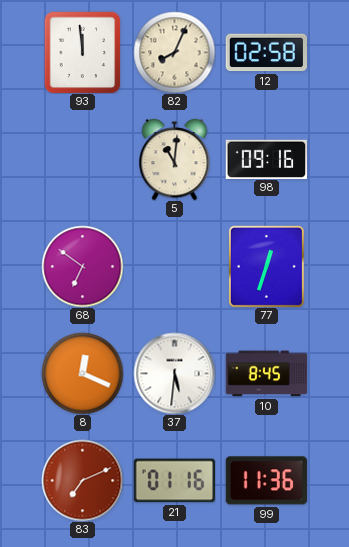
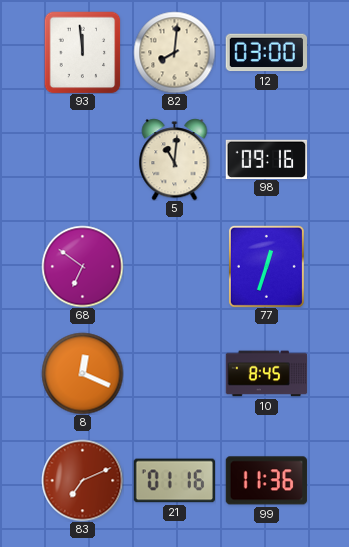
82: 8:04 -> 8:01 (174, 52)
12: 02:58 -> 03:00 (266, 53)
37: 5:31 -> none (174, 373)
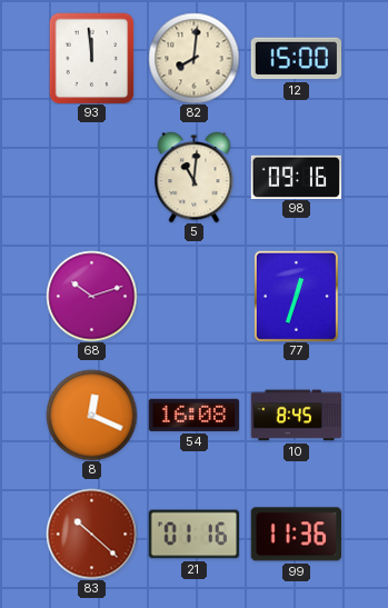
12: 03:00 -> 15:00 (296, 59)
68: 6:51 -> 10:12 (91, 296)
54: none -> 16:08 (193, 415)
83: 7:11 -> 10:22 (91, 534)
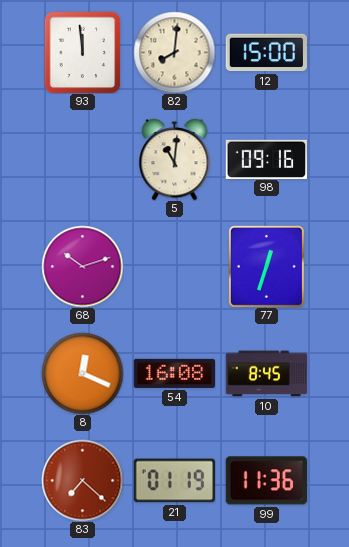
83: 10:22 -> 7:22 (82, 480)
21: 01:16 -> 01:19 (174, 481)
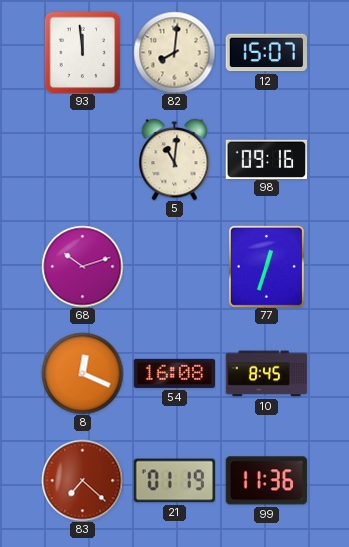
12: 15:00 -> 15:07 (266, 53)
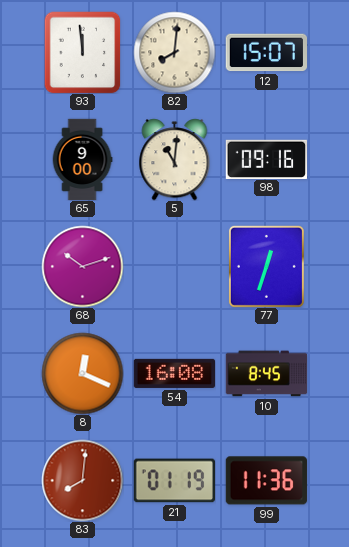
65: none -> 9:00 (82, 159)
83: 7:22 -> 8:01 (82, 480)
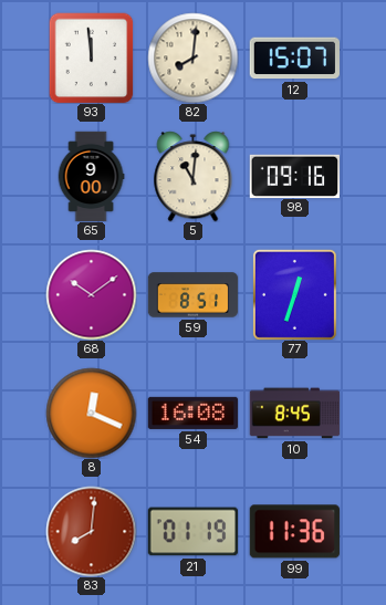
68: 10:12 -> 10:09 (91, 294)
59: none -> 8:51 (192, 295)
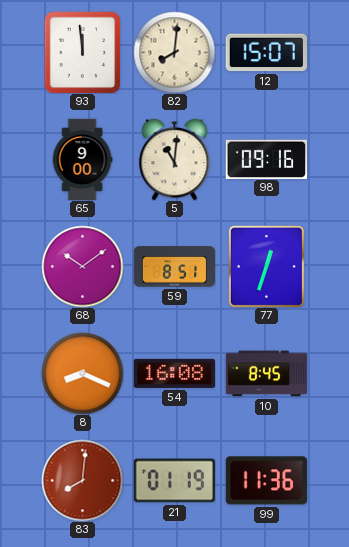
8: 12:19 -> 8:19 (82, 373)
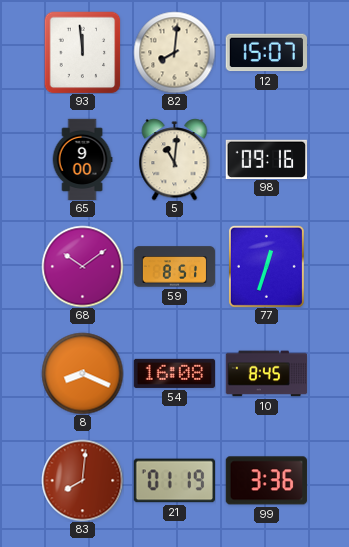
99: 11:36 -> 3:36 (266, 481)
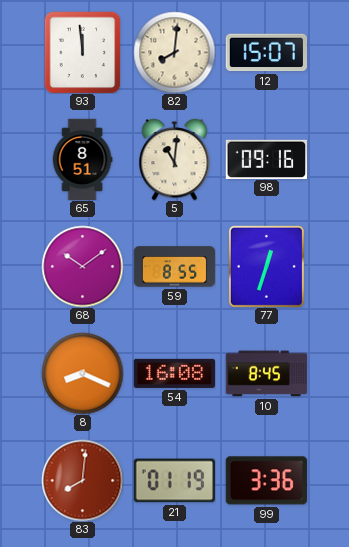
65: 9:00 -> 8:51 (82, 159)
59: 8:51 -> 8:55 (174, 267)
